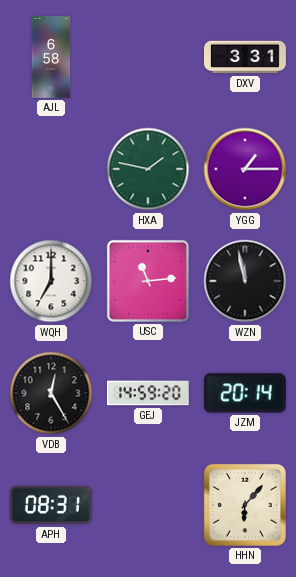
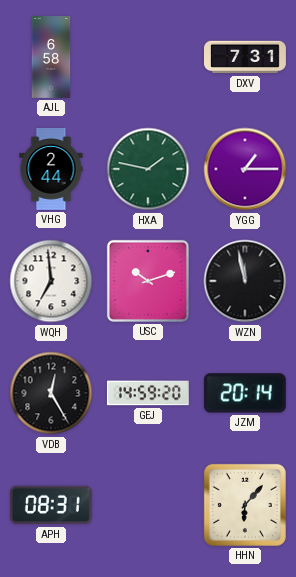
DXV: 3:31 -> 7:31 (246, 57)
VHG: none -> 2:44 (51, 170)
WQH: 7:00 -> 6:59 (51, 281)
USC: 11:14 -> 10:12 (148, 281)
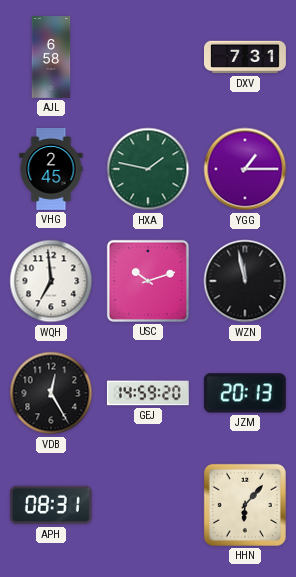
VHG: 2:44 -> 2:45 (51, 170)
JZM: 20:14 -> 20:13 (245, 393)
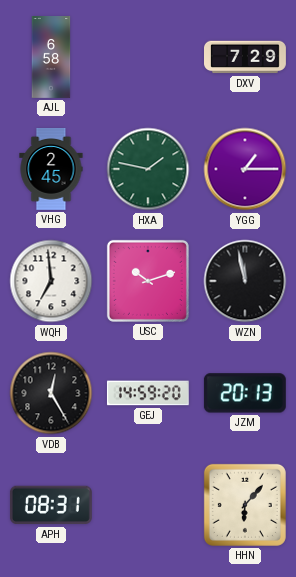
DXV: 7:31 -> 7:29 (246, 57)
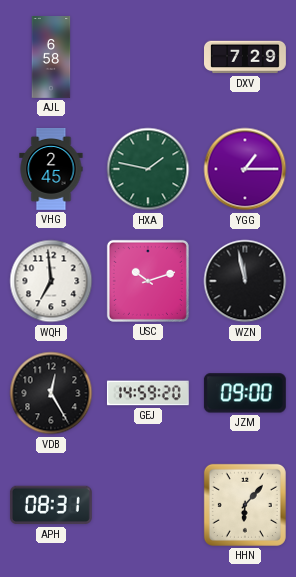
JZM: 20:13 -> 09:00 (245, 393)
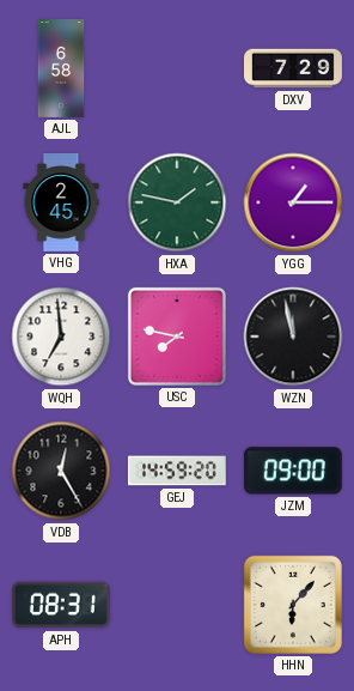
USC: 10:12 -> 7:47 (177, 337)
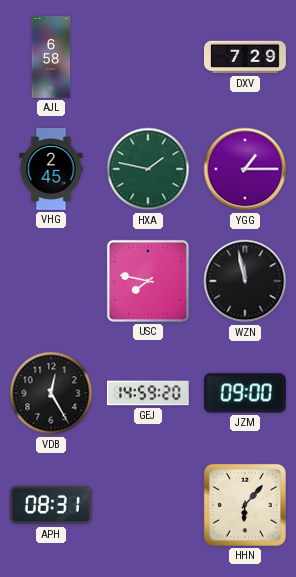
WQH: 6:59 -> none (61, 337)
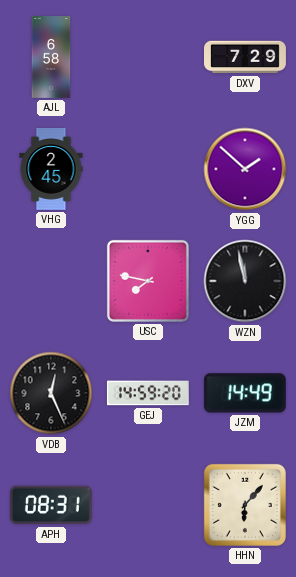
HXA: 1:47 -> none (148, 169)
YGG: 1:15 -> 1:52 (245, 169)
VDB: 12:25 -> 12:26 (51, 393)
JZM: 09:00 -> 14:49 (245, 393)
